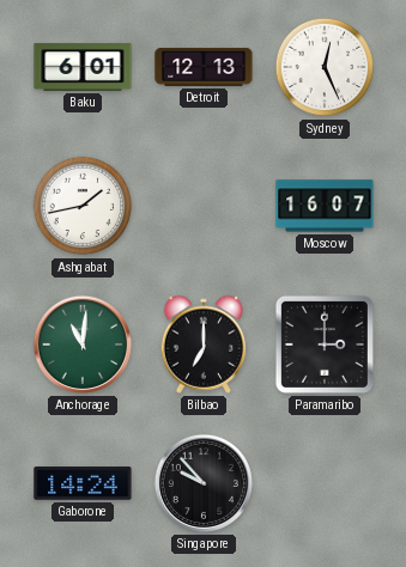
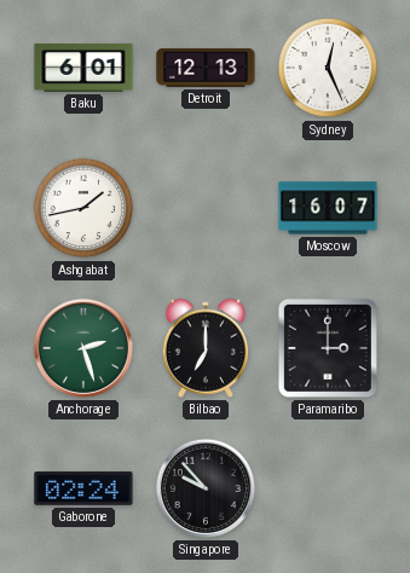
Anchorage: 11:01 -> 2:27 (83, 348)
Gaborone: 14:24 -> 02:24 (83, 488)
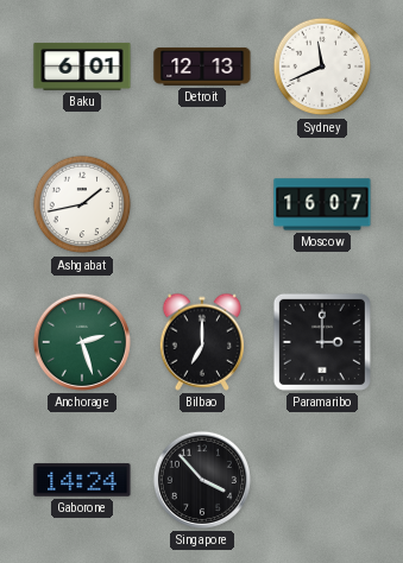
Sydney: 12:26 -> 11:41 (322, 67)
Gaborone: 02:24 -> 14:24 (82, 480)
Singapore: 9:53 -> 3:53 (202, 480)
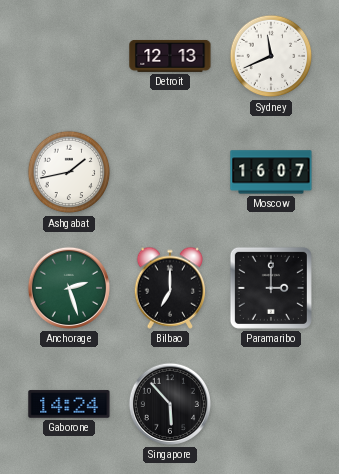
Baku: 6:01 -> none (82, 67)
Singapore: 3:53 -> 5:53 (170, 404)
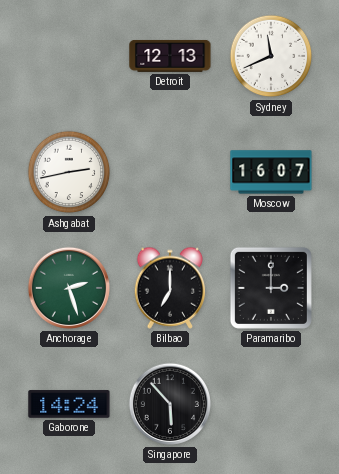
Ashgabat: 1:43 -> 2:43 (69, 172)
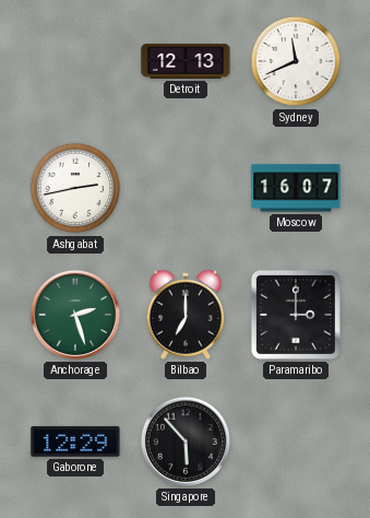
Gaborone: 14:24 -> 12:29 (75, 442)
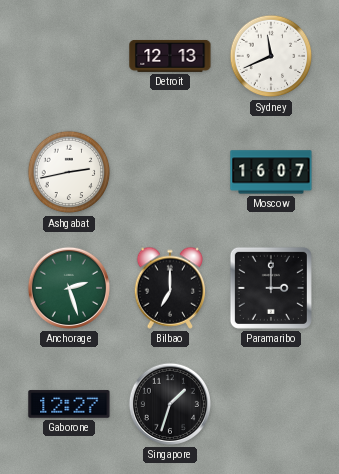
Gaborone: 12:29 -> 12:27 (69, 404)
Singapore: 5:53 -> 1:33 (170, 404)
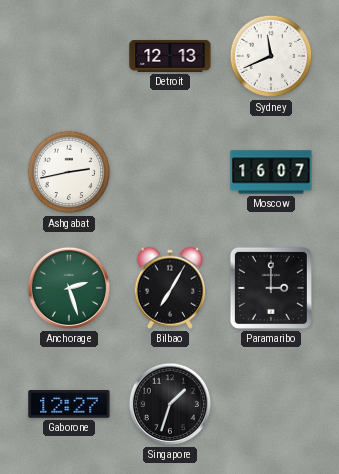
Bilbao: 7:00 -> 7:05 (170, 288)
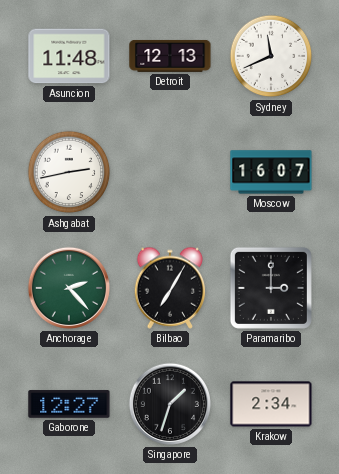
Asuncion: none -> 11:48 (69, 56)
Anchorage: 2:27 -> 2:23 (69, 288)
Krakow: none -> 2:34 (271, 404)
